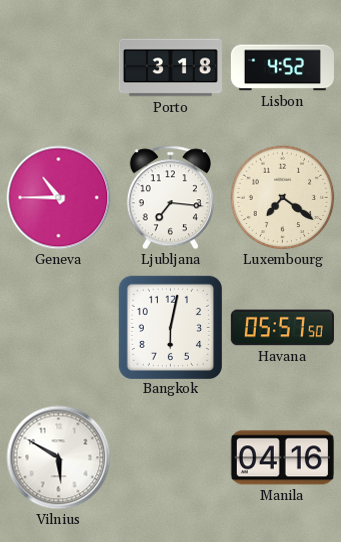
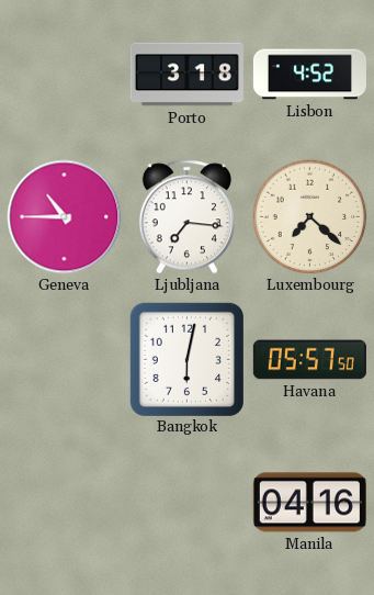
Luxembourg: 7:21 -> 7:22 (310, 217)
Vilnius: 5:50 -> none (59, 458)
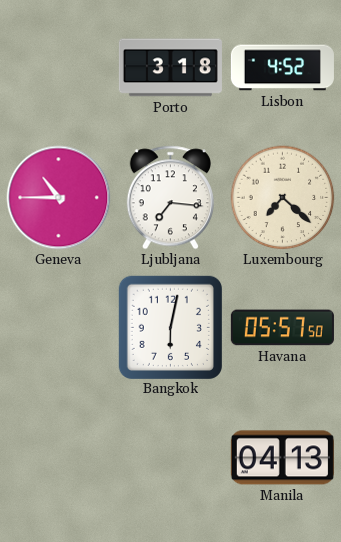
Manila: 04:16 -> 04:13 (282, 458)
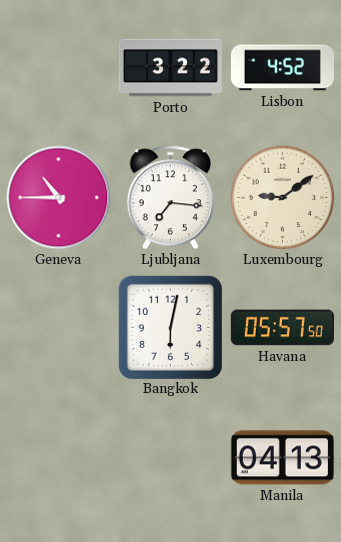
Porto: 3:18 -> 3:22 (170, 68)
Luxembourg: 7:22 -> 9:09 (283, 198)
